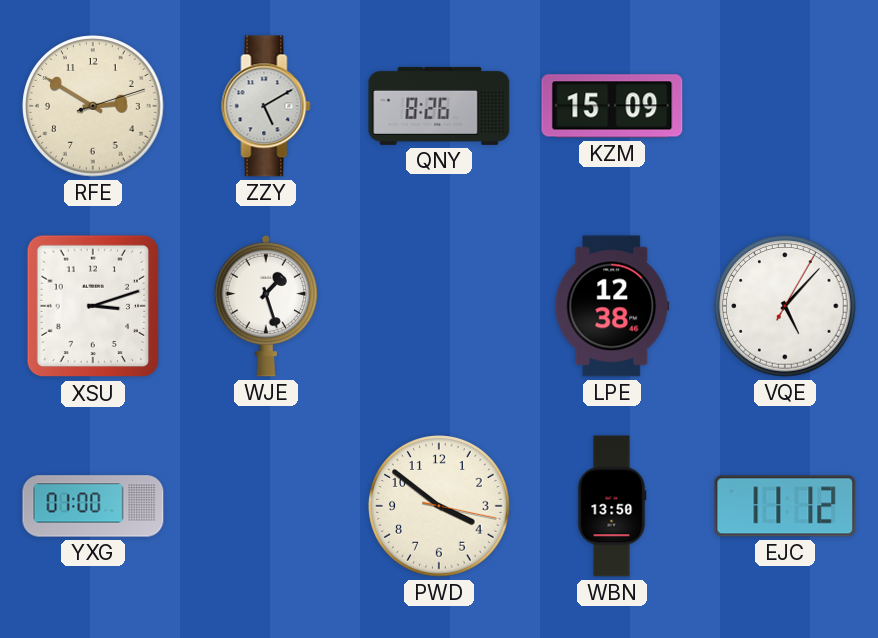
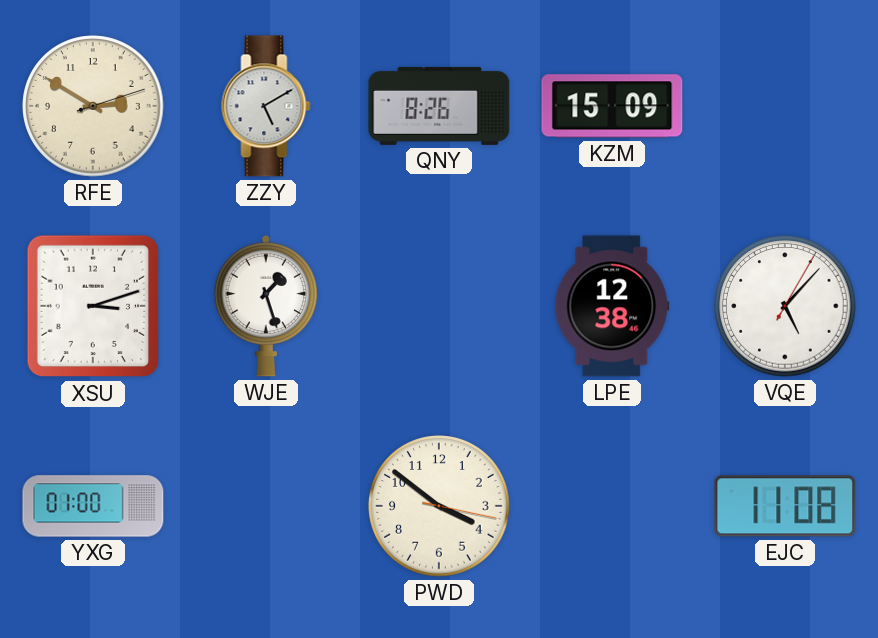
WBN: 13:50 -> none (612, 506)
EJC: 11:12 -> 11:08 (785, 506)
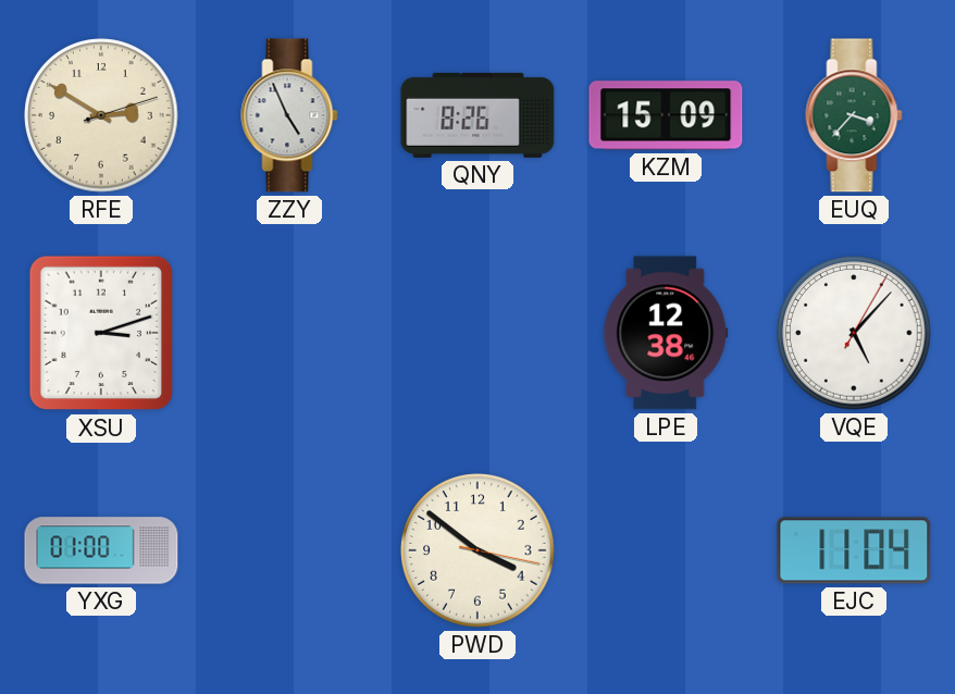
ZZY: 5:10 -> 4:56 (289, 115)
EUQ: none -> 3:37 (854, 115)
WJE: 1:27 -> none (266, 306)
EJC: 11:08 -> 11:04 (854, 550)
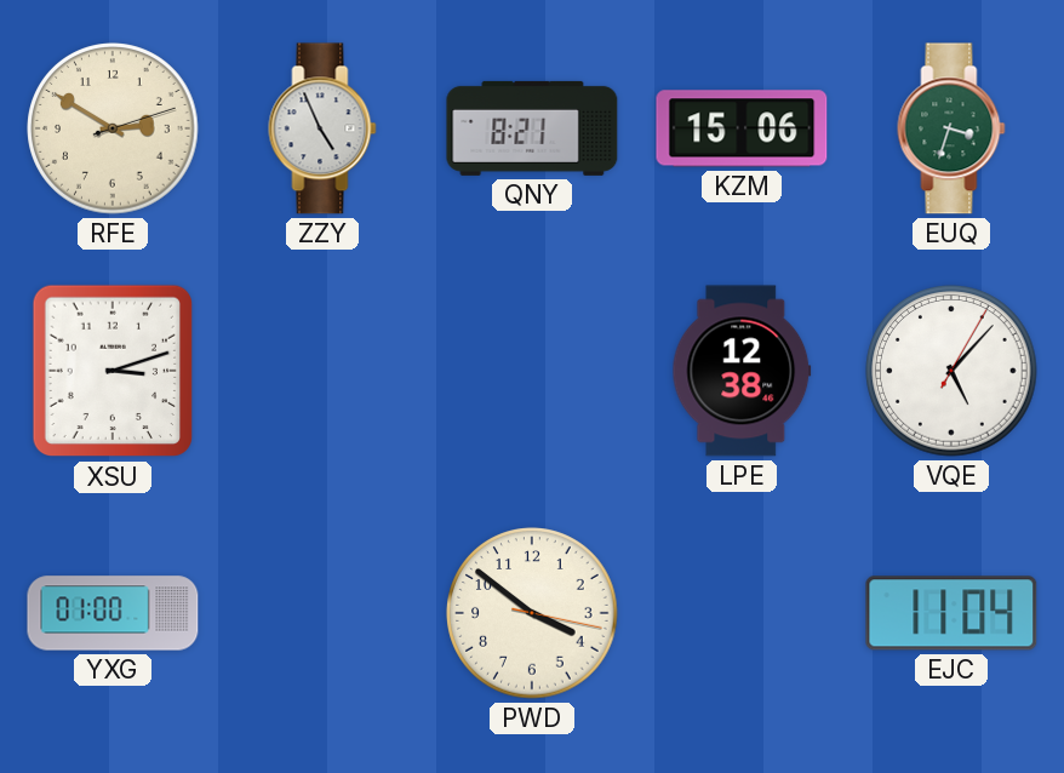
QNY: 8:26 -> 8:21 (532, 128)
KZM: 15:09 -> 15:06 (742, 128)
EUQ: 3:37 -> 3:33 (951, 128)
